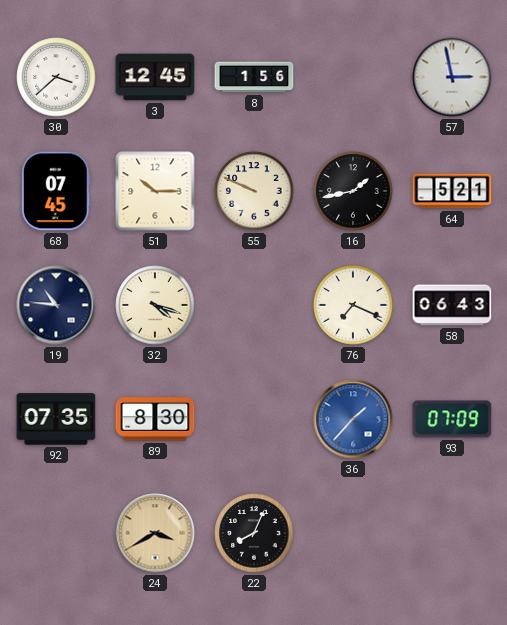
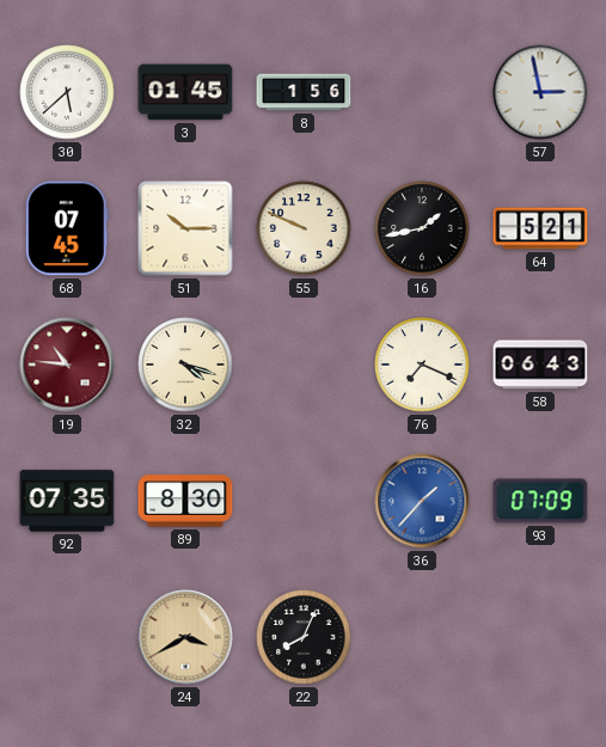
30: 3:38 -> 5:38 (67, 92)
3: 12:45 -> 01:45 (185, 92)
19 dial: navy -> burgundy (67, 365)
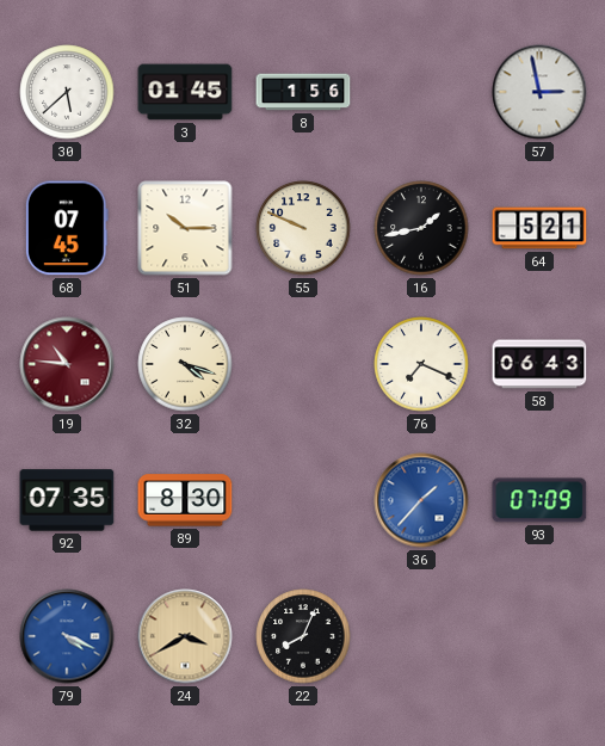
79: none -> 4:19 (67, 636)
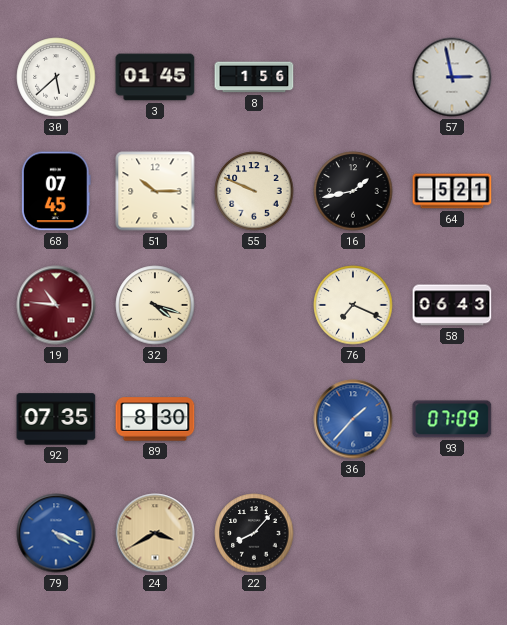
22: 8:04 -> 8:07 (254, 533)
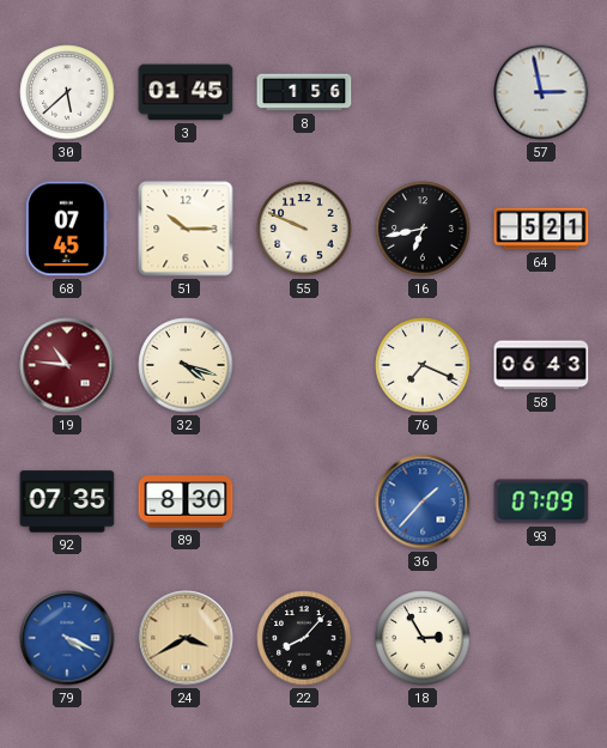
16: 1:43 -> 6:43 (423, 229)
18: none -> 2:55 (423, 638)
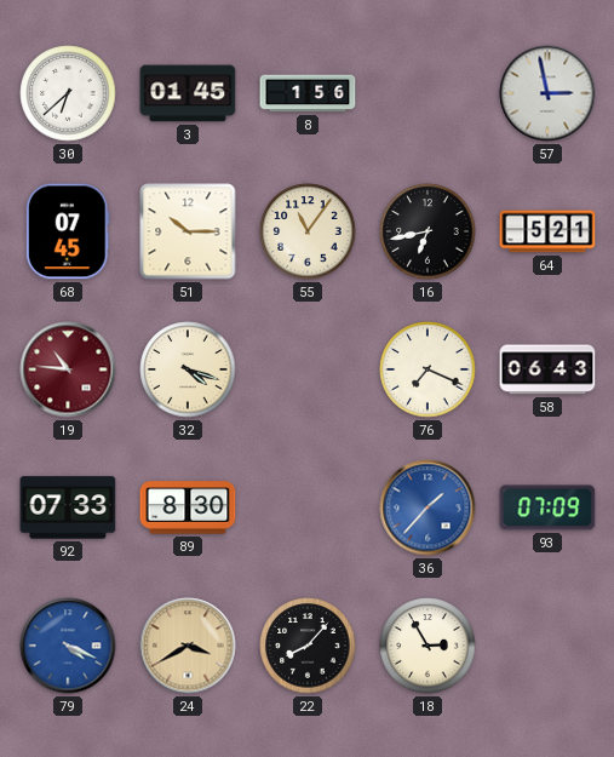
30: 5:38 -> 6:38 (68, 93)
55: 9:49 -> 11:06 (308, 231)
92: 07:35 -> 07:33 (68, 507)
